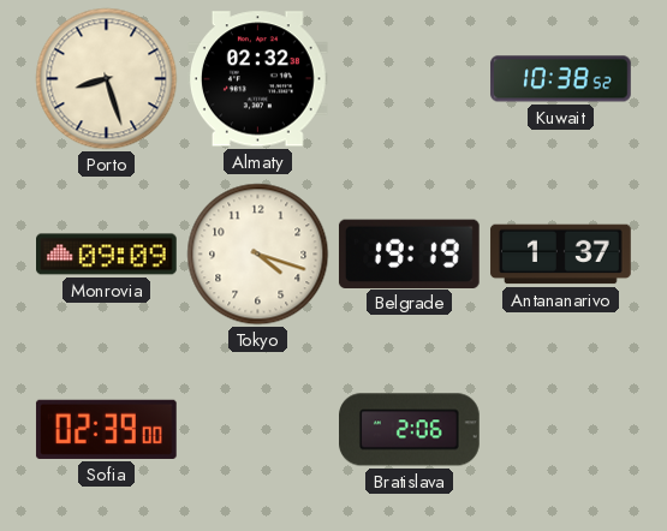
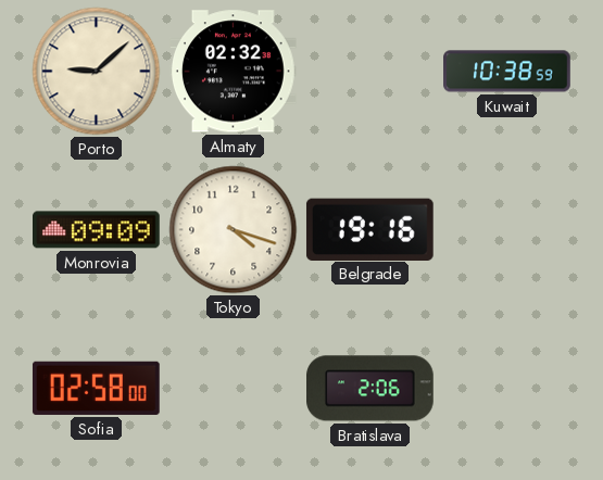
Porto: 8:27 -> 9:08 (97, 72)
Kuwait: 10:38:52 -> 10:38:59 (507, 72)
Belgrade: 19:19 -> 19:16 (369, 229)
Antananarivo: 1:37 -> none (561, 255)
Sofia: 02:39 -> 02:58 (96, 388)
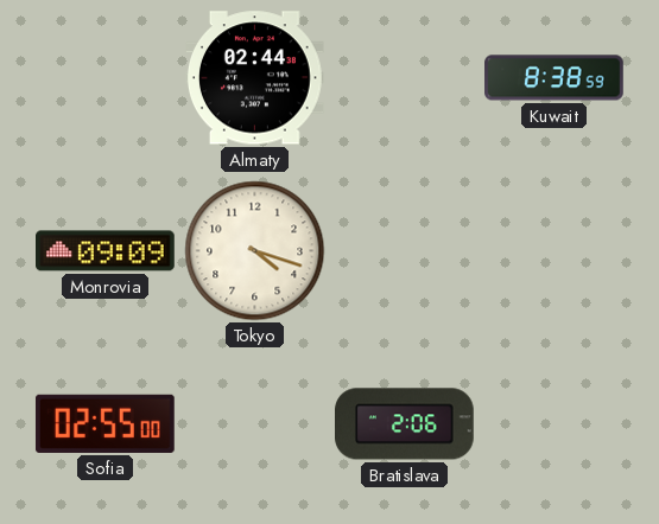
Porto: 9:08 -> none (97, 72)
Almaty: 02:32 -> 02:44 (255, 78)
Kuwait: 10:38 -> 8:38 (555, 78)
Belgrade: 19:16 -> none (369, 229)
Sofia: 02:58 -> 02:55 (104, 423)
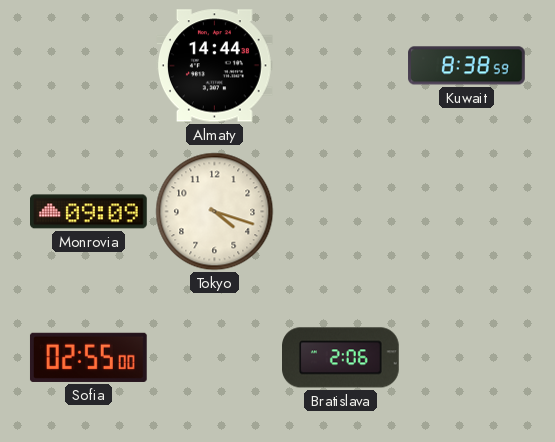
Almaty: 02:44 -> 14:44 (215, 66)
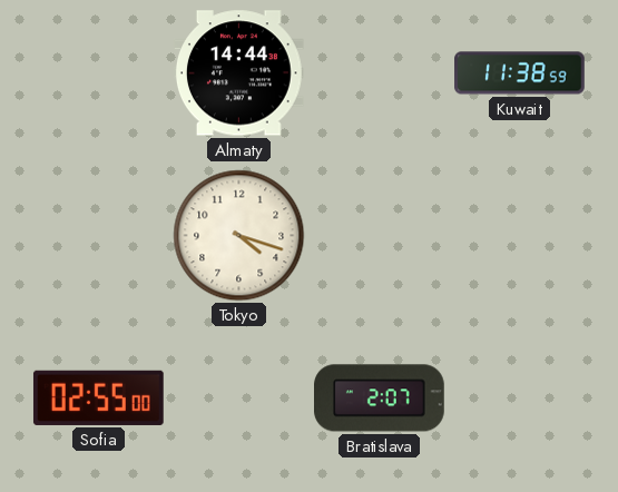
Kuwait: 8:38 -> 11:38 (520, 73)
Monrovia: 09:09 -> none (89, 212)
Bratislava: 2:06 -> 2:07 (380, 398)
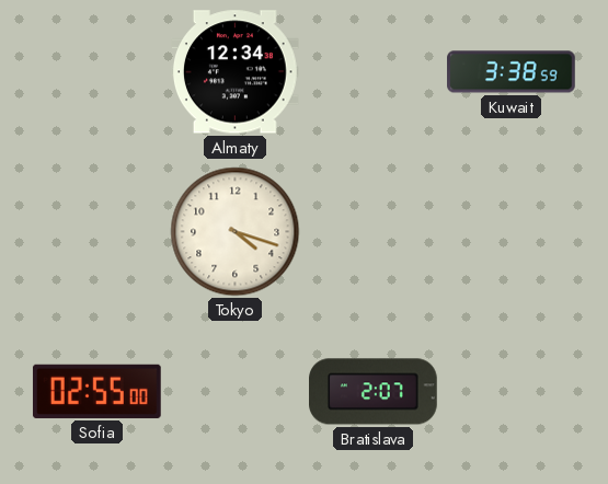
Almaty: 14:44 -> 12:34 (236, 72)
Kuwait: 11:38 -> 3:38 (512, 72)
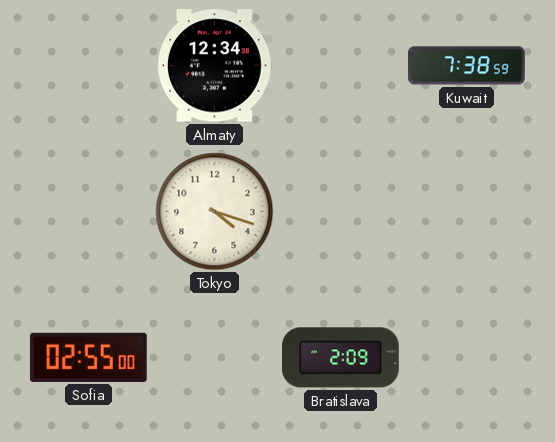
Kuwait: 3:38 -> 7:38 (467, 66)
Bratislava: 2:07 -> 2:09 (341, 358)
